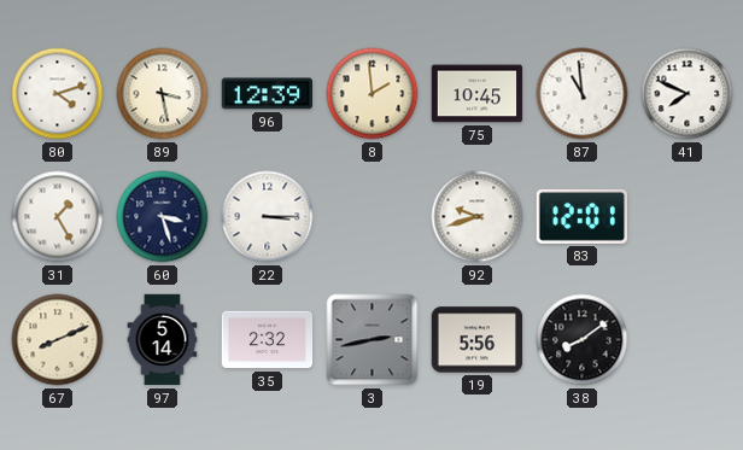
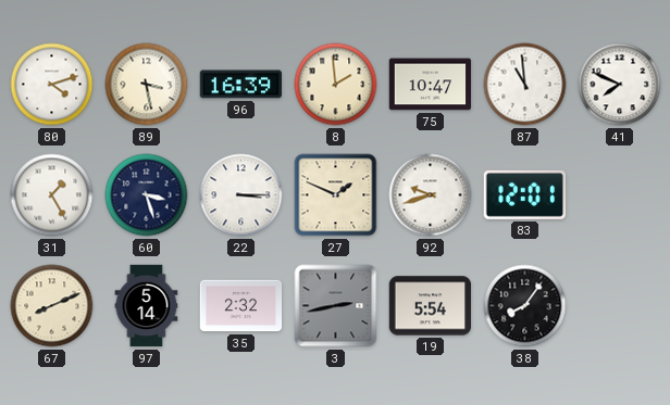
96: 12:39 -> 16:39 (240, 85)
75: 10:45 -> 10:47 (431, 85)
27: none -> 1:49 (336, 195)
19: 5:56 -> 5:54 (431, 306)
38: 8:09 -> 8:06 (525, 306)
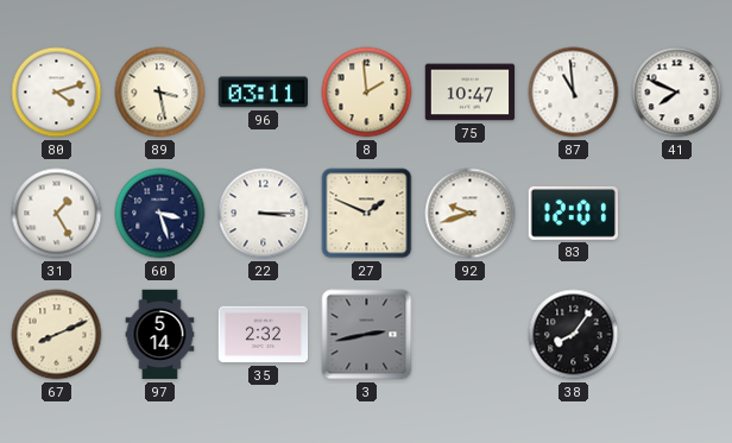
96: 16:39 -> 03:11 (263, 93)
19: 5:54 -> none (431, 306)
